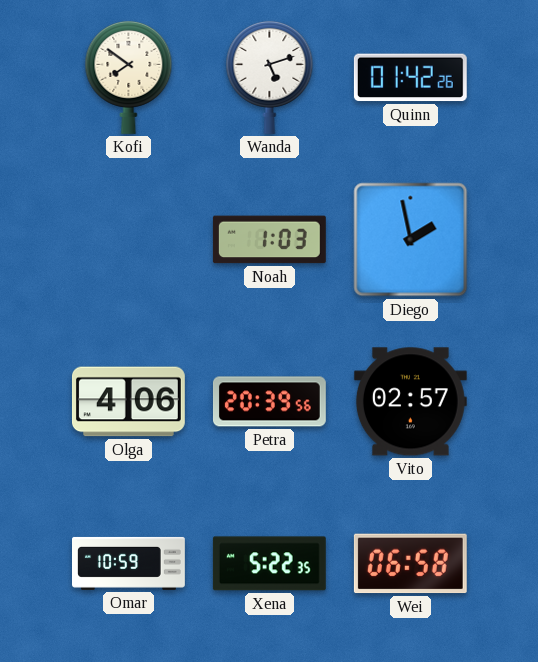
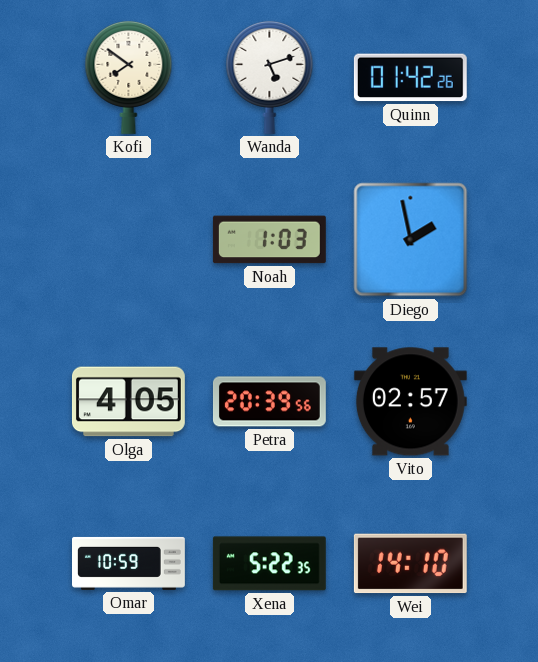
Olga: 4:06 -> 4:05 (128, 402)
Wei: 06:58 -> 14:10 (410, 564)
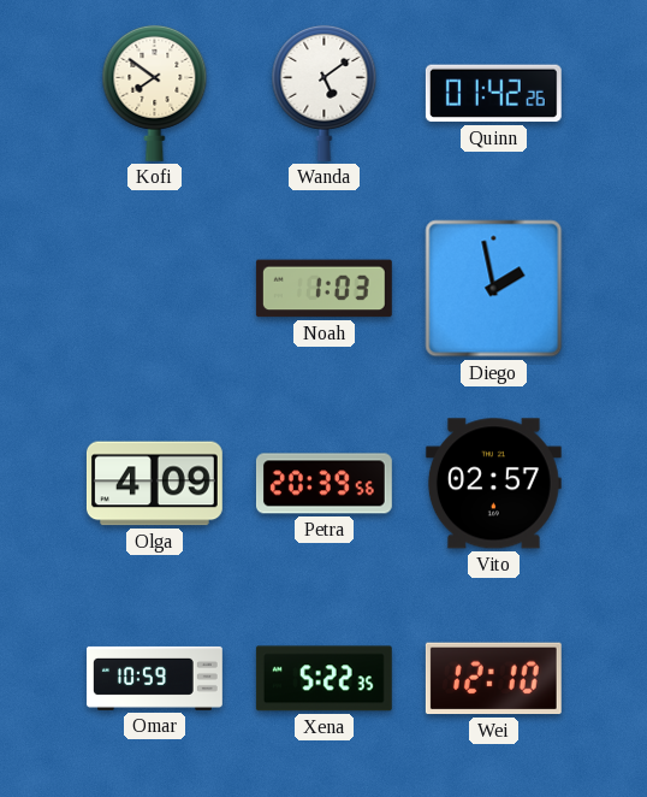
Wanda: 5:12 -> 5:09 (325, 93)
Olga: 4:05 -> 4:09 (154, 484)
Wei: 14:10 -> 12:10 (493, 679)
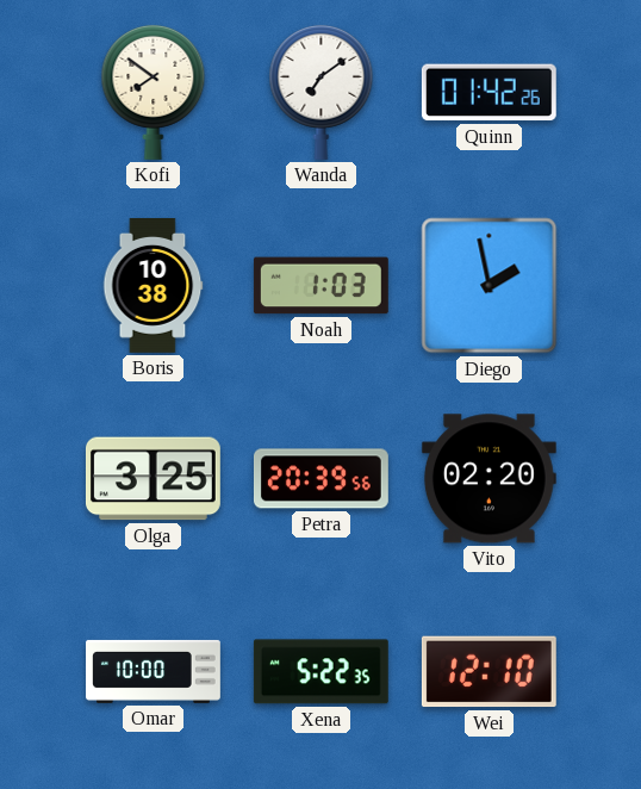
Wanda: 5:09 -> 7:09 (322, 92)
Boris: none -> 10:38 (153, 285)
Olga: 4:09 -> 3:25 (153, 479)
Vito: 02:57 -> 02:20 (488, 479)
Omar: 10:59 -> 10:00 (154, 671)
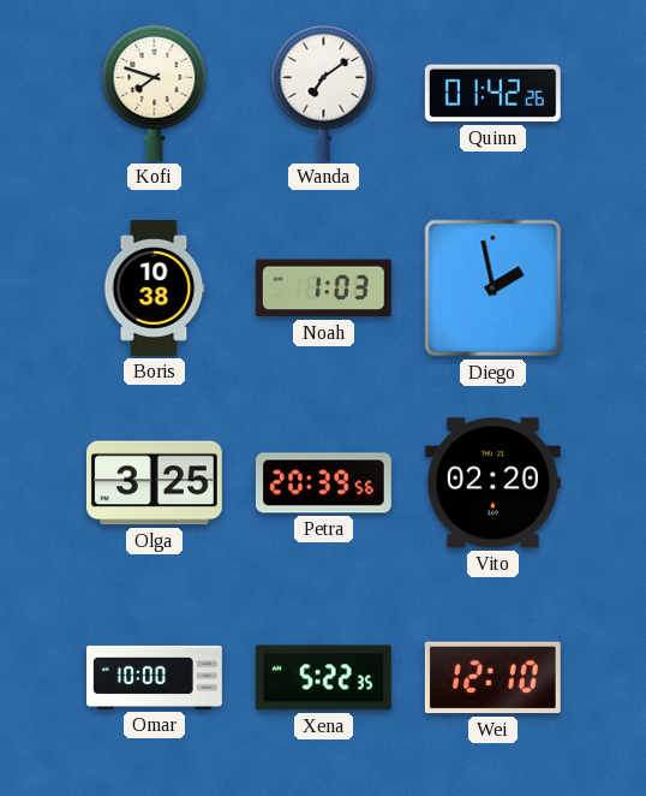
Kofi: 7:51 -> 7:48 (155, 93)
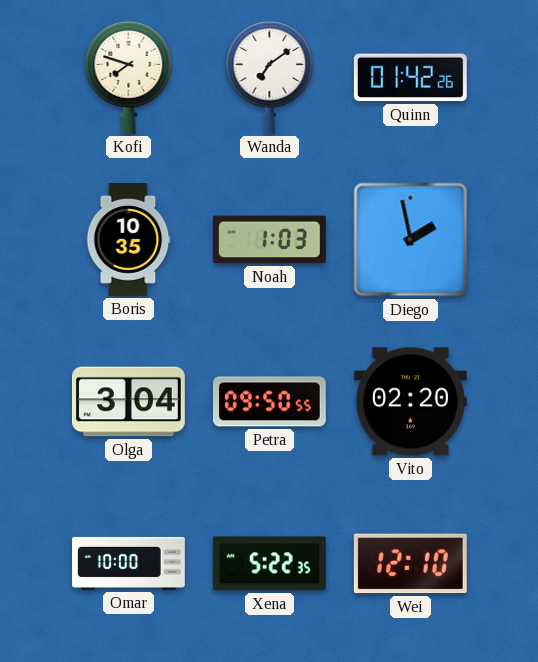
Boris: 10:38 -> 10:35 (128, 239)
Olga: 3:25 -> 3:04 (128, 402)
Petra: 20:39 -> 09:50 (269, 402)
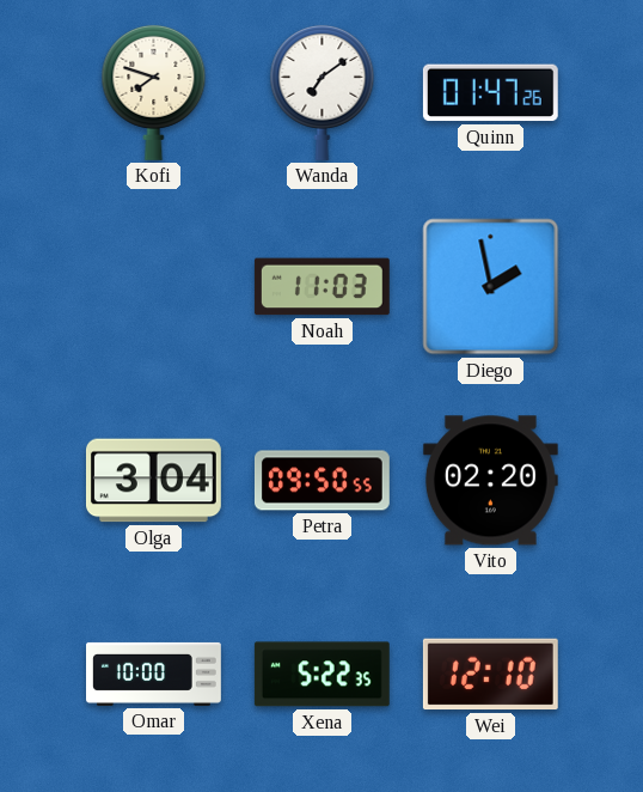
Quinn: 01:42 -> 01:47 (490, 93)
Boris: 10:35 -> none (128, 239)
Noah: 1:03 -> 11:03 (321, 287)
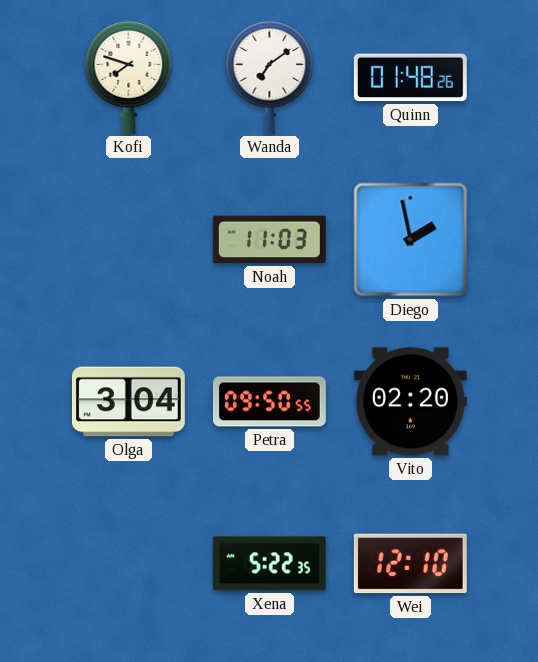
Quinn: 01:47 -> 01:48 (410, 78)
Omar: 10:00 -> none (154, 674)
